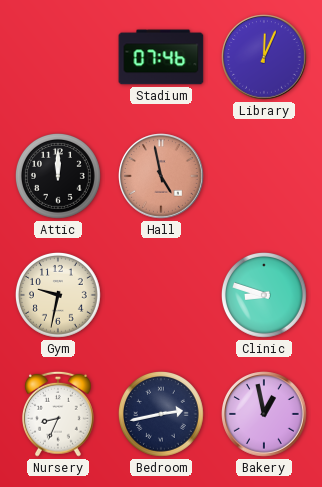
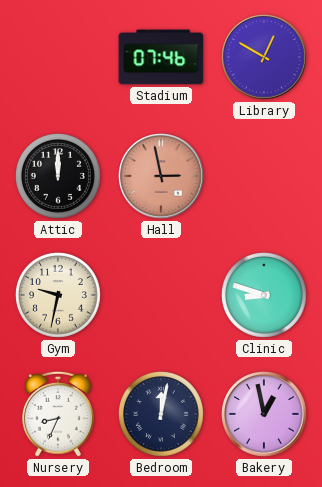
Library: 12:04 -> 12:50 (264, 57)
Hall: 4:58 -> 2:58 (161, 176)
Bedroom: 2:43 -> 12:02 (161, 414)
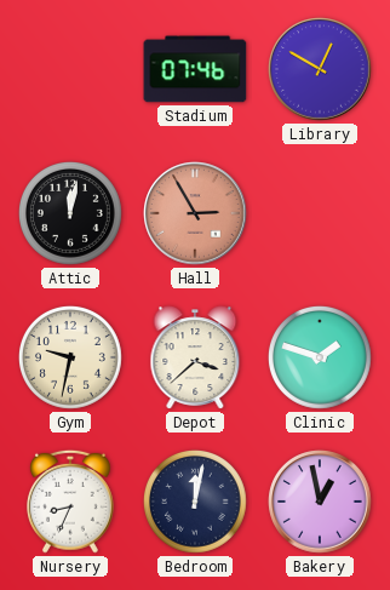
Attic: 12:00 -> 12:02 (70, 213)
Hall: 2:58 -> 2:55 (195, 213)
Depot: none -> 3:38 (195, 357)
Clinic: 8:48 -> 1:48 (320, 357)
